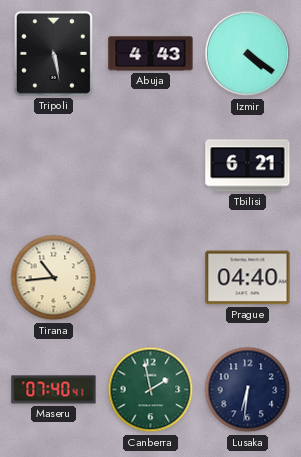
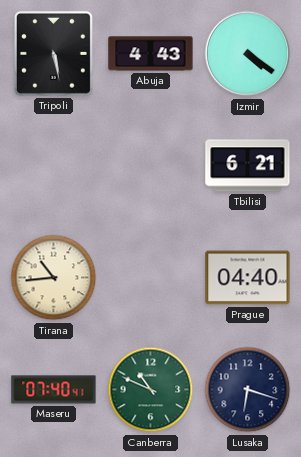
Canberra: 1:58 -> 10:49 (151, 390)
Lusaka: 6:31 -> 6:18 (248, 390)
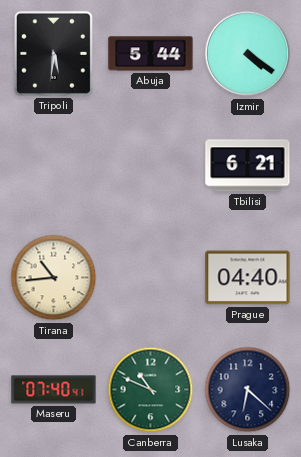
Tripoli: 5:28 -> 5:31 (53, 53)
Abuja: 4:43 -> 5:44 (151, 54)
Lusaka: 6:18 -> 6:22 (248, 390)
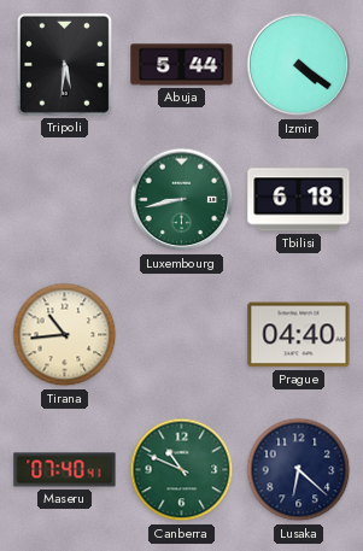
Luxembourg: none -> 8:43 (182, 200)
Tbilisi: 6:21 -> 6:18 (299, 200)
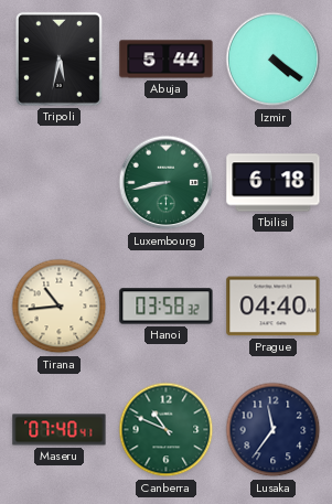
Tripoli: 5:31 -> 5:32 (58, 58)
Hanoi: none -> 03:58 (167, 307)
Lusaka: 6:22 -> 11:36 (274, 430)
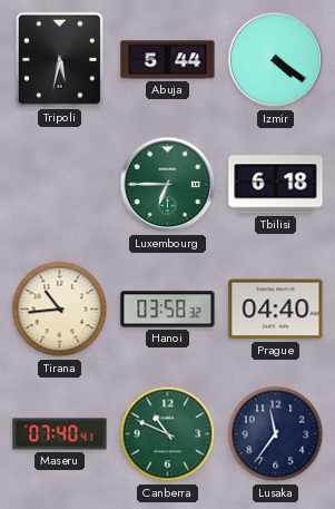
Luxembourg: 8:43 -> 6:45 (168, 185)
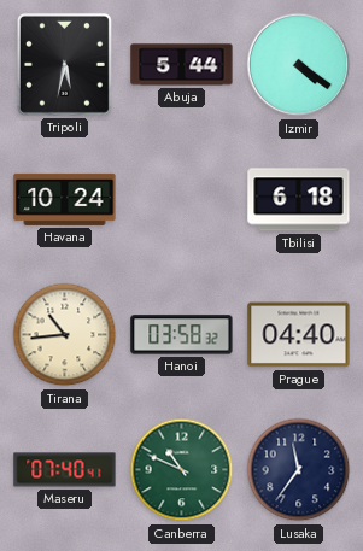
Havana: none -> 10:24 (65, 199)
Luxembourg: 6:45 -> none (168, 185)
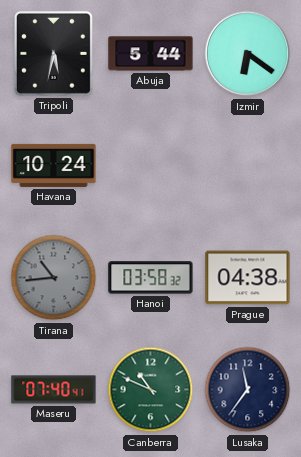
Izmir: 4:21 -> 6:21 (248, 54)
Tbilisi: 6:18 -> none (299, 200)
Tirana dial: cream -> grey (54, 278)
Prague: 04:40 -> 04:38 (248, 278)
